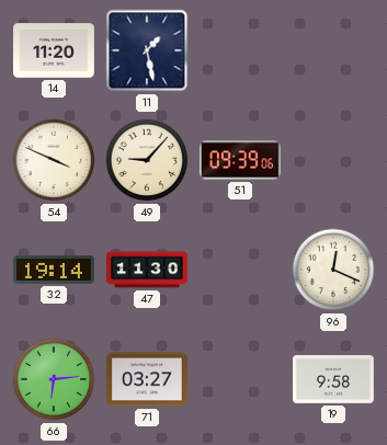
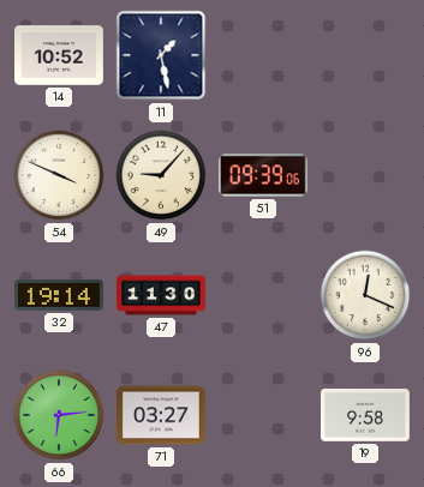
14: 11:20 -> 10:52 (60, 55)
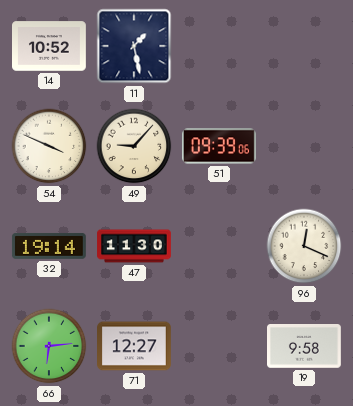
71: 03:27 -> 12:27 (135, 346)
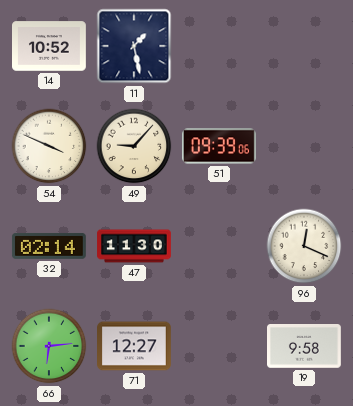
32: 19:14 -> 02:14 (49, 246)
